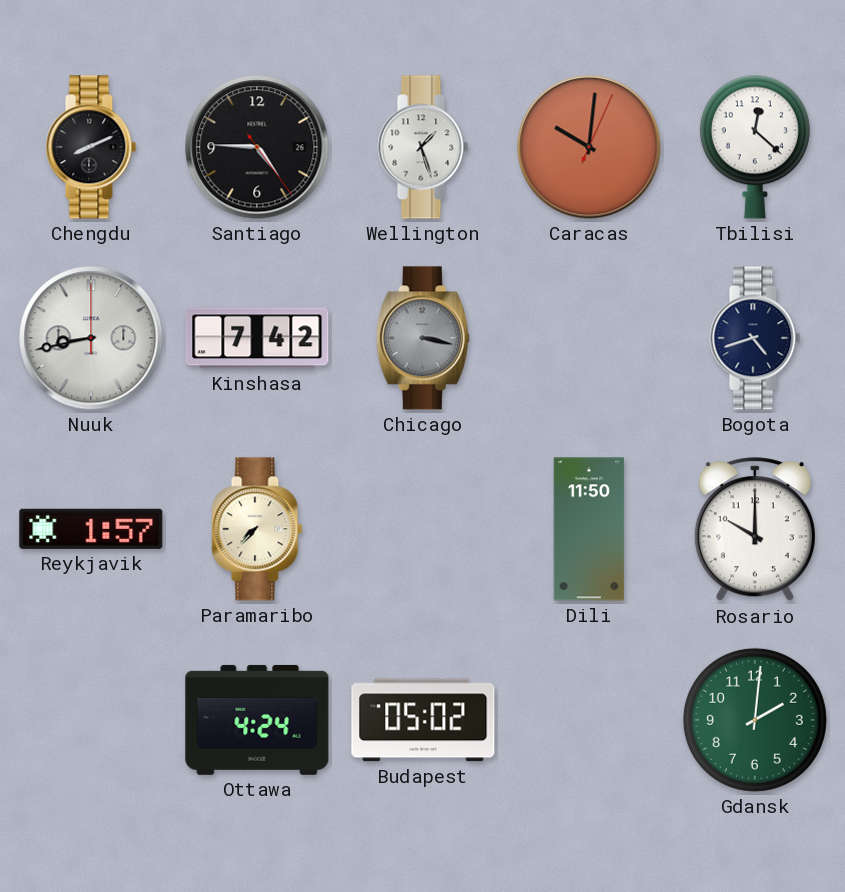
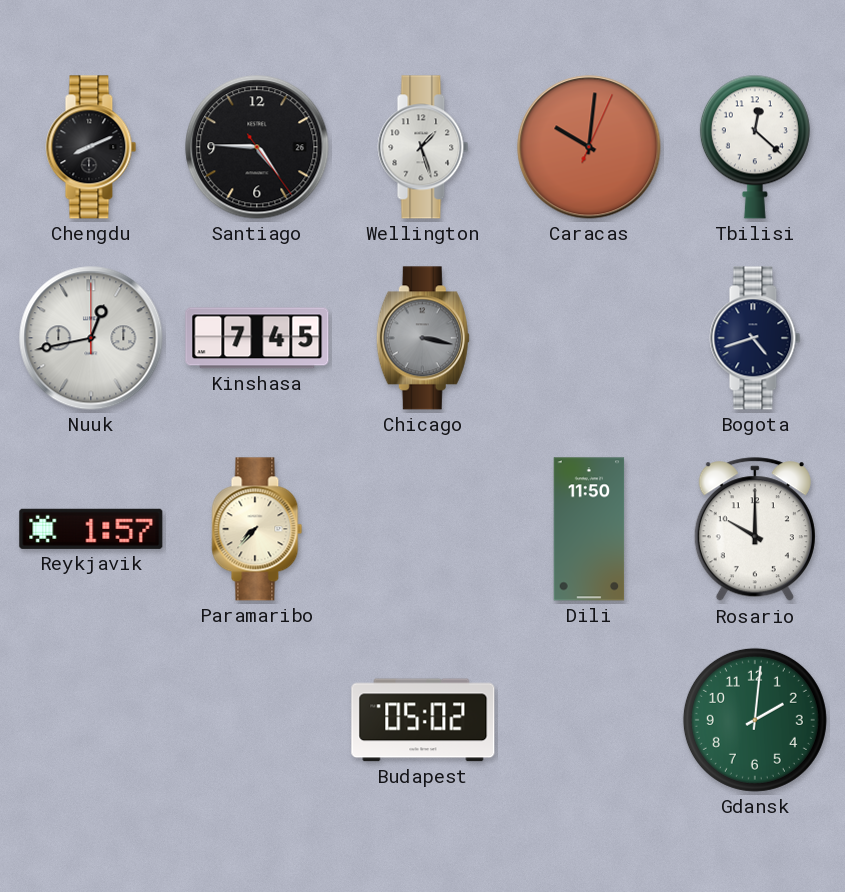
Nuuk: 8:43 -> 12:43 (91, 338)
Kinshasa: 7:42 -> 7:45 (257, 338)
Ottawa: 4:24 -> none (257, 720)
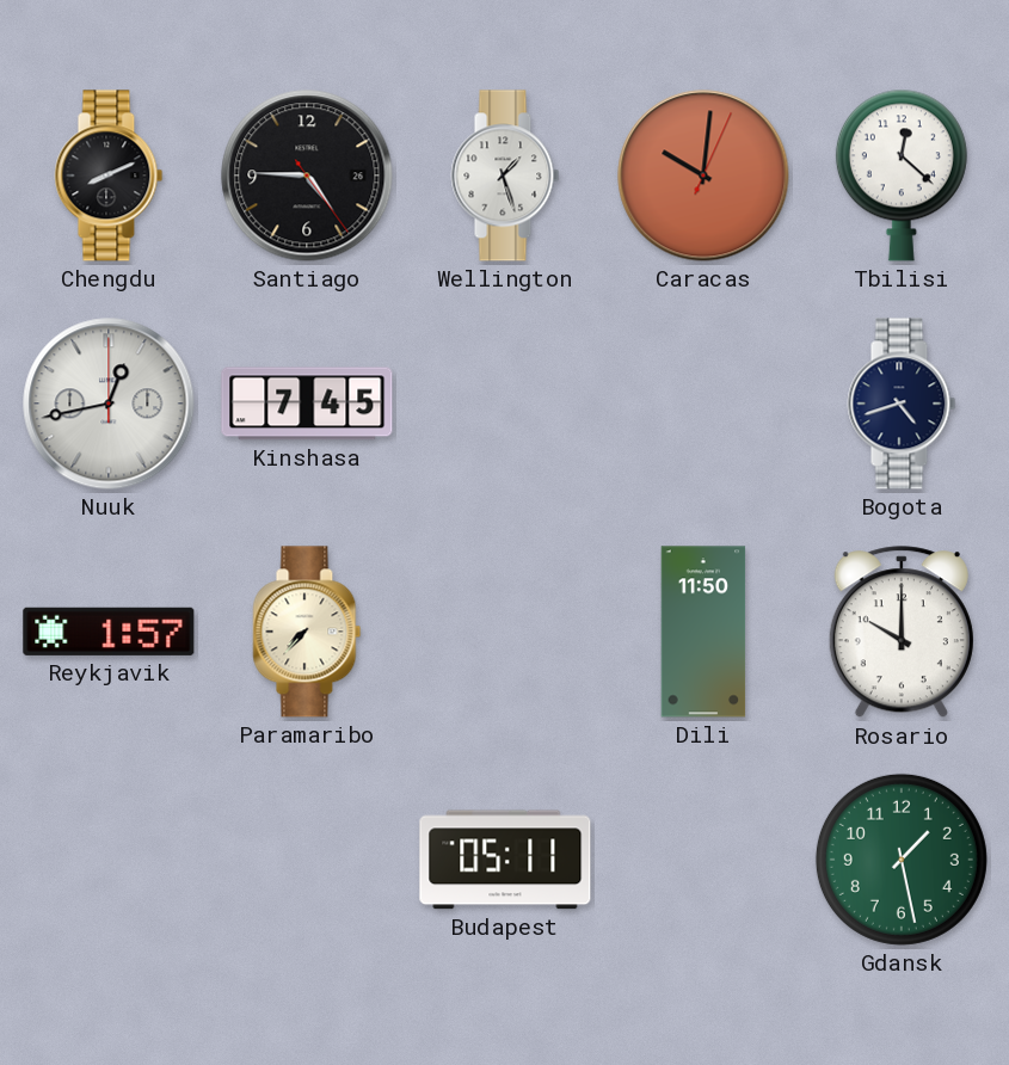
Chicago: 3:17 -> none (423, 338)
Budapest: 05:02 -> 05:11 (505, 860)
Gdansk: 2:01 -> 1:28 (902, 860)
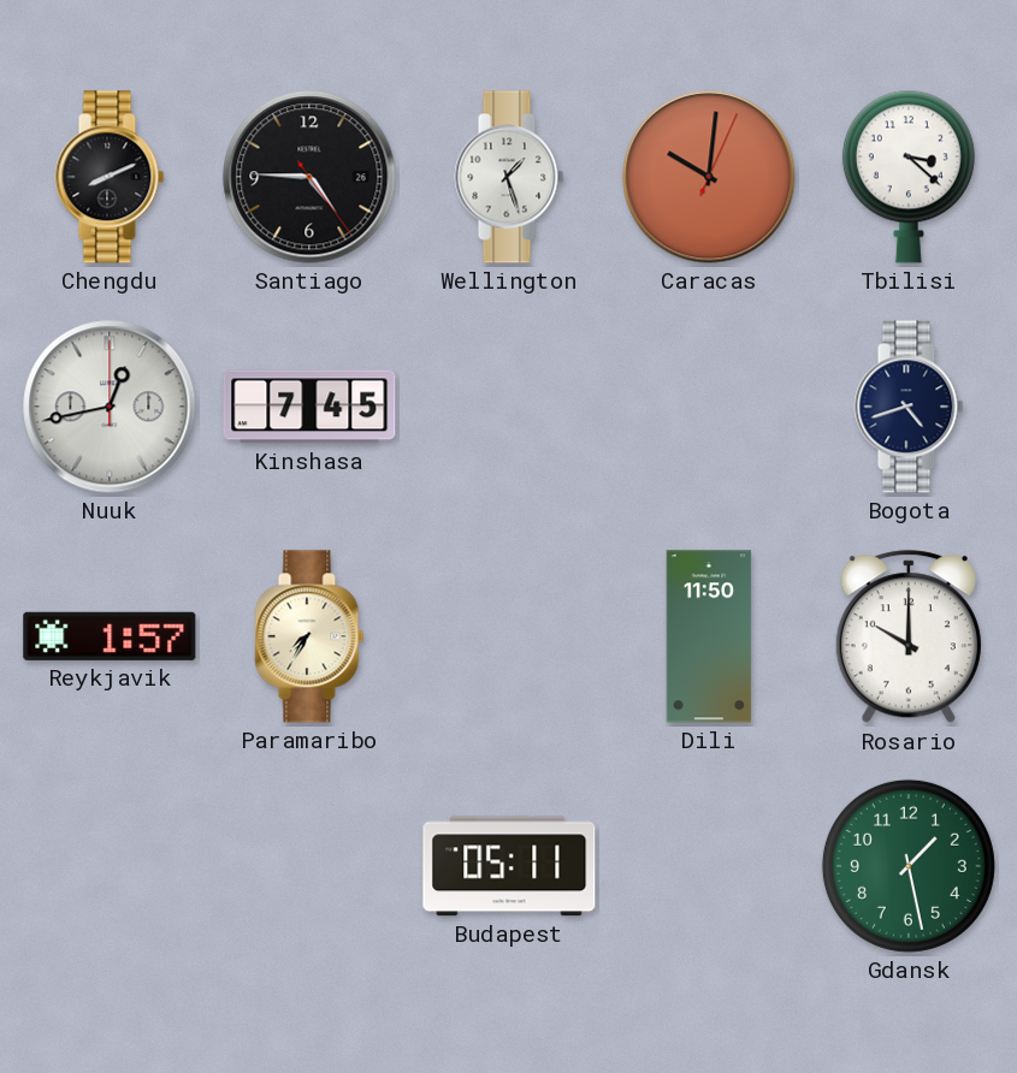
Tbilisi: 12:22 -> 3:22 (909, 177)
Paramaribo: 7:37 -> 7:35 (309, 636)
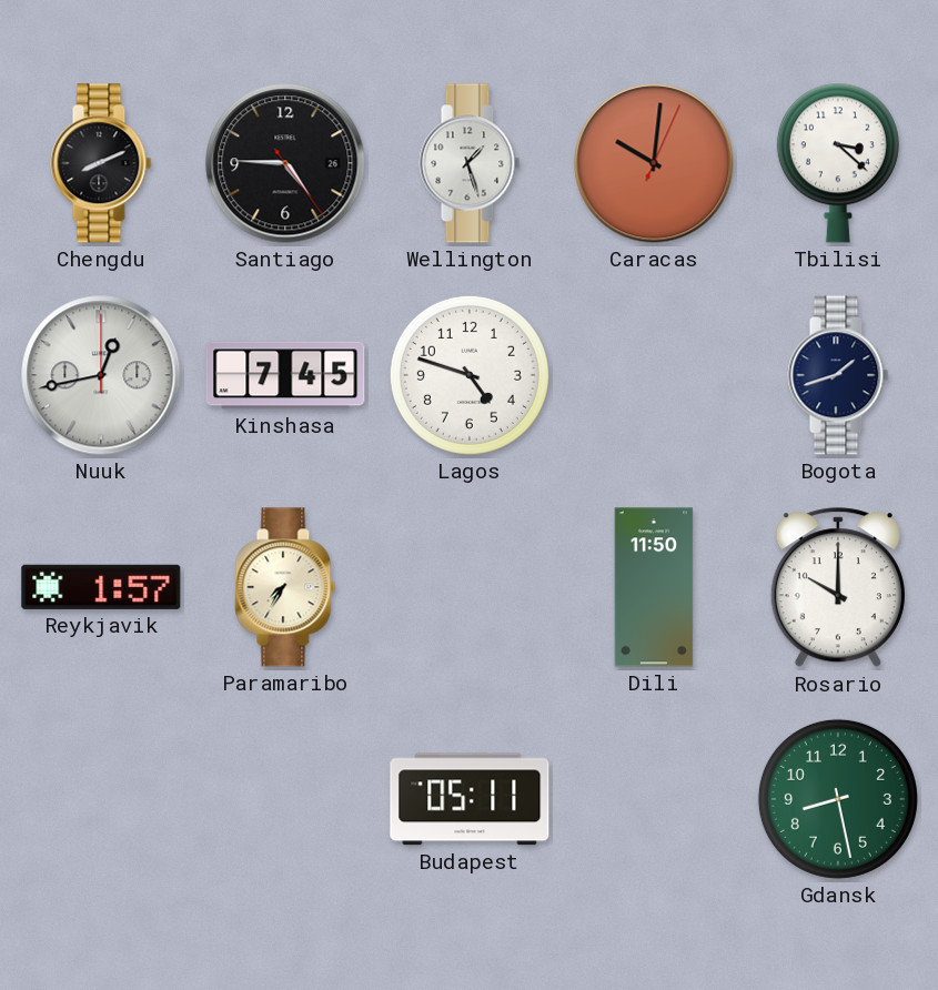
Lagos: none -> 4:48 (470, 375)
Bogota: 4:42 -> 1:42 (838, 375)
Gdansk: 1:28 -> 8:28 (838, 799)
